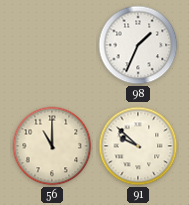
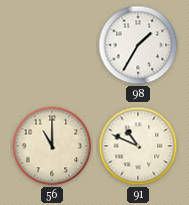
98: 1:34 -> 1:35 (138, 45)
91: 9:52 -> 10:49 (138, 146)
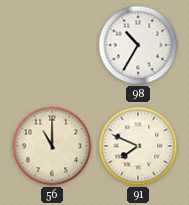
98: 1:35 -> 10:35 (138, 45)
91: 10:49 -> 7:49 (138, 146)
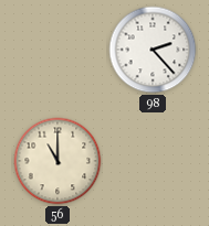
98: 10:35 -> 2:23 (153, 50)
91: 7:49 -> none (138, 146)
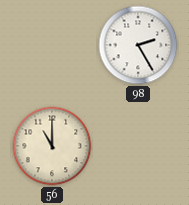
98: 2:23 -> 2:25 (138, 45)
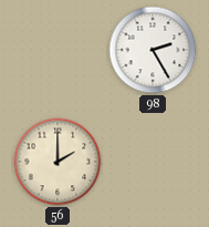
56: 11:00 -> 2:00 (58, 162)
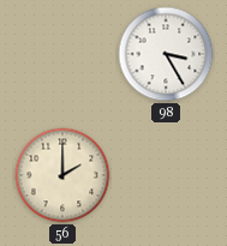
98: 2:25 -> 3:25 (166, 54)
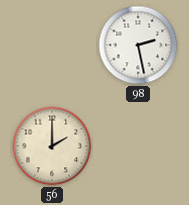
98: 3:25 -> 2:28 (138, 45)
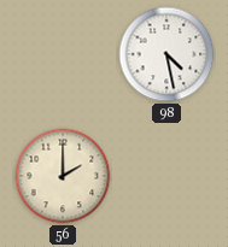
98: 2:28 -> 4:28 (166, 54)
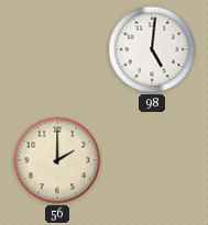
98: 4:28 -> 5:01 (152, 49)
